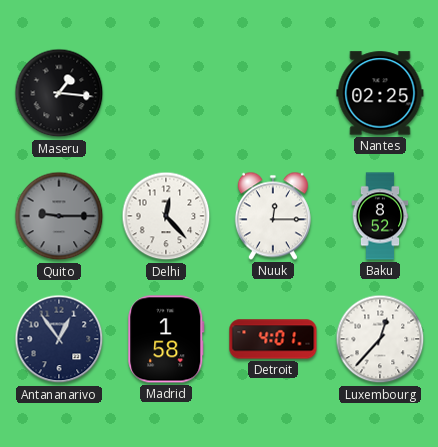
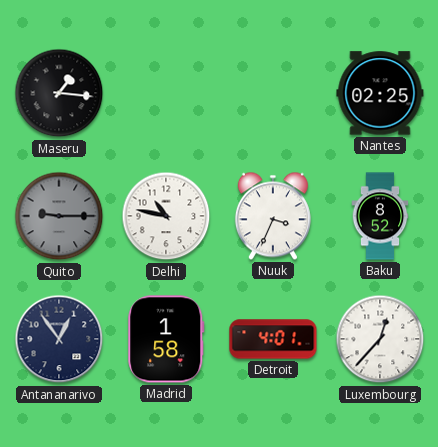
Delhi: 12:23 -> 10:47 (166, 216)
Nuuk: 12:15 -> 3:34 (273, 216)
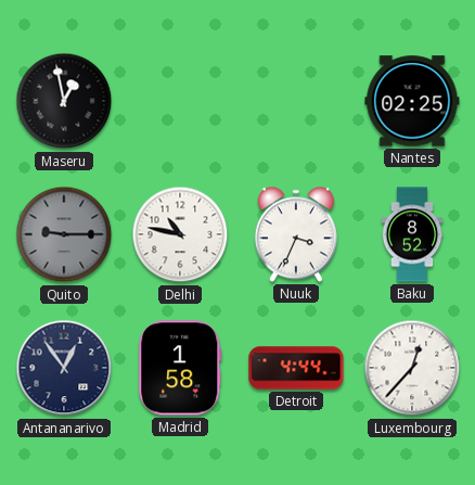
Maseru: 1:16 -> 12:58 (64, 101)
Detroit: 4:01 -> 4:44 (296, 368)
